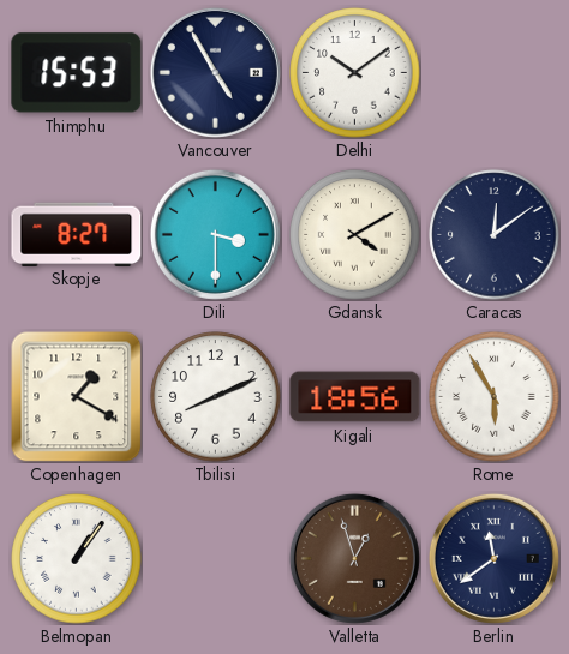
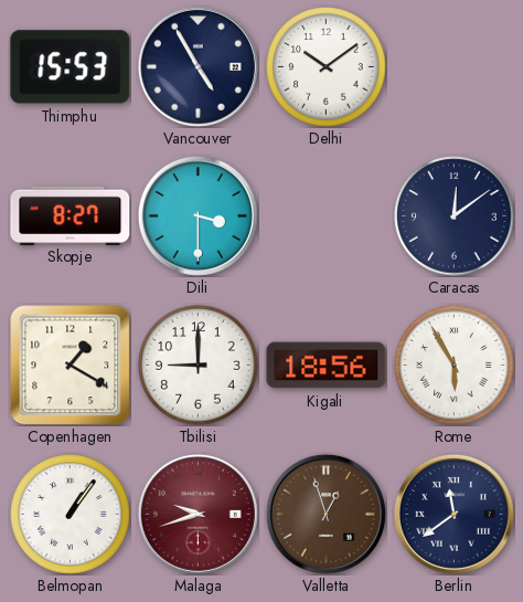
Gdansk: 4:10 -> none (355, 235)
Tbilisi: 8:11 -> 9:00 (199, 366)
Malaga: none -> 9:42 (198, 514)
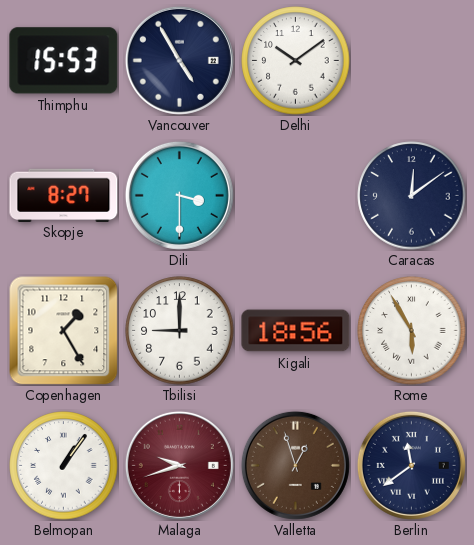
Copenhagen: 1:20 -> 1:25 (63, 330)
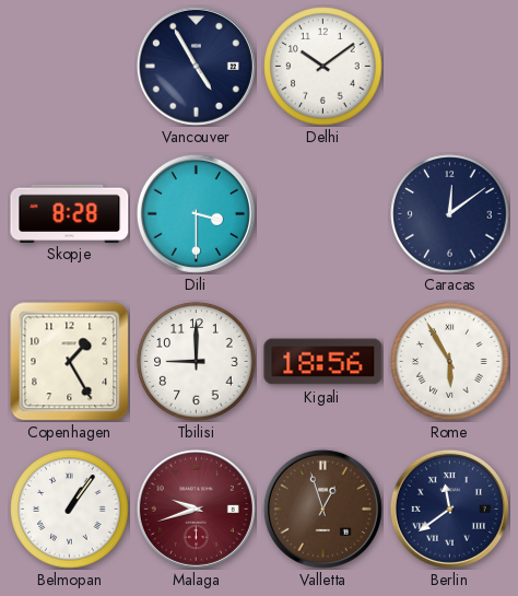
Thimphu: 15:53 -> none (64, 61)
Skopje: 8:27 -> 8:28 (70, 213)
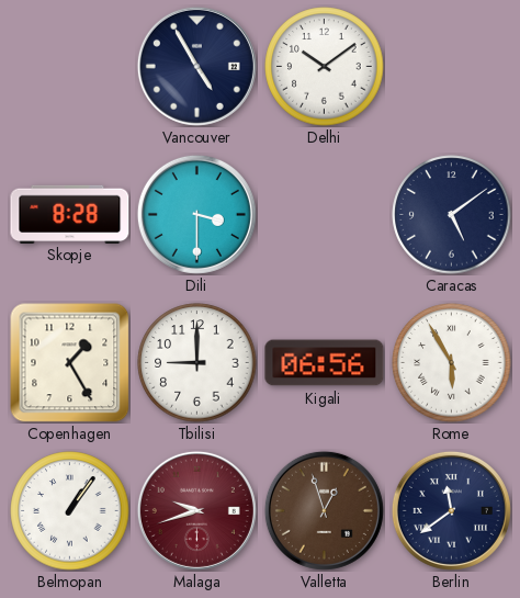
Caracas: 12:09 -> 5:09 (452, 215)
Kigali: 18:56 -> 06:56 (325, 363)
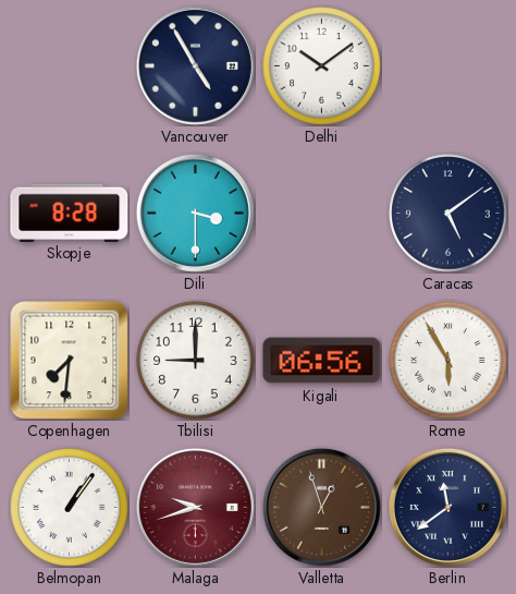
Copenhagen: 1:25 -> 7:31 (69, 360)
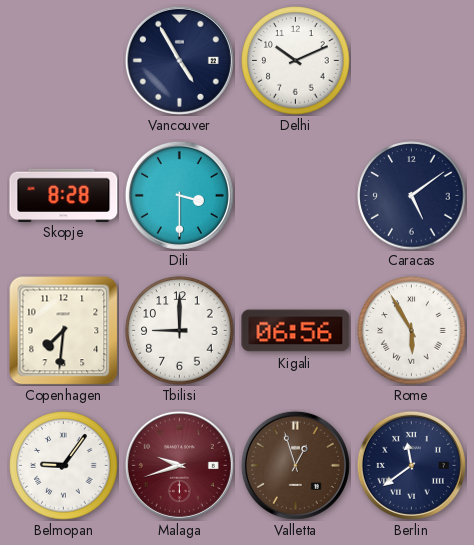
Delhi: 10:09 -> 10:11 (296, 61)
Belmopan: 1:06 -> 9:06 (64, 466)
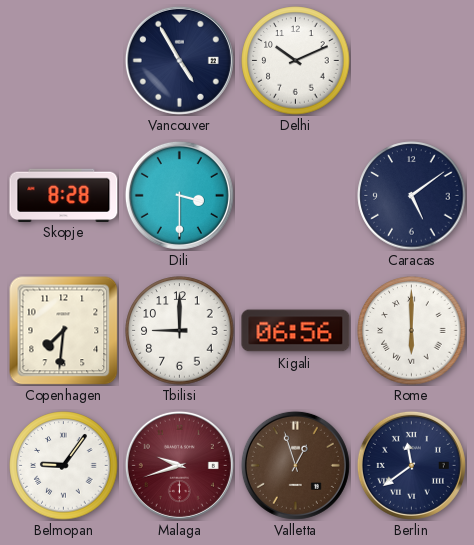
Rome: 5:55 -> 6:00 (412, 331)
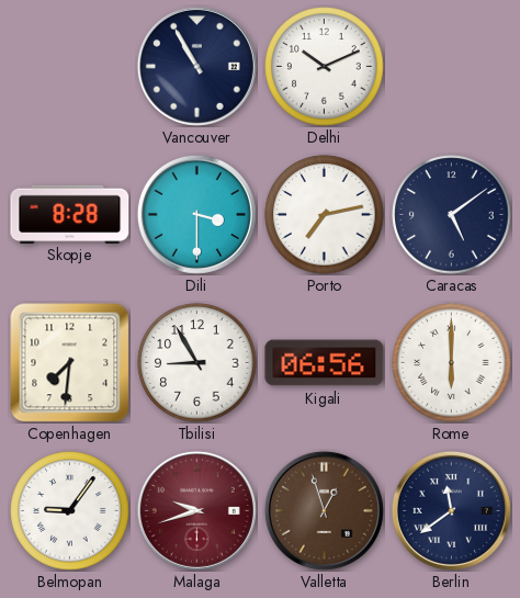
Vancouver: 4:55 -> 10:55 (196, 66)
Porto: none -> 7:13 (325, 215)
Tbilisi: 9:00 -> 8:55 (197, 363)
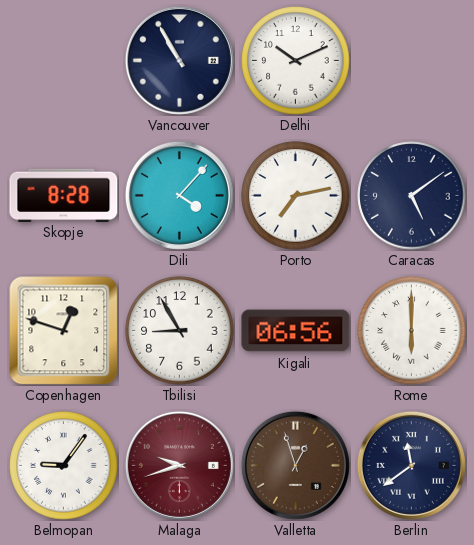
Dili: 3:30 -> 4:07 (179, 195)
Copenhagen: 7:31 -> 12:48 (63, 330)
